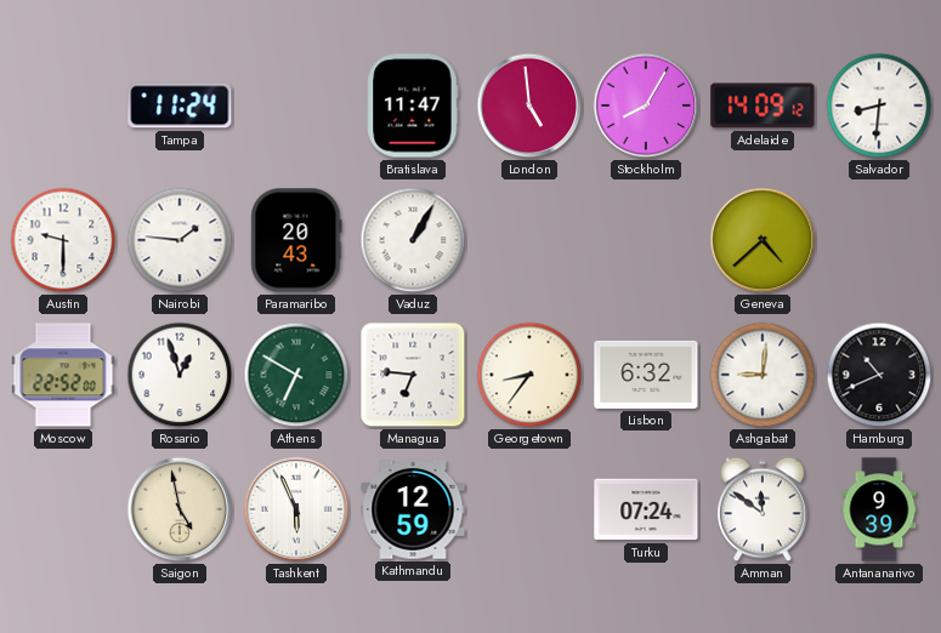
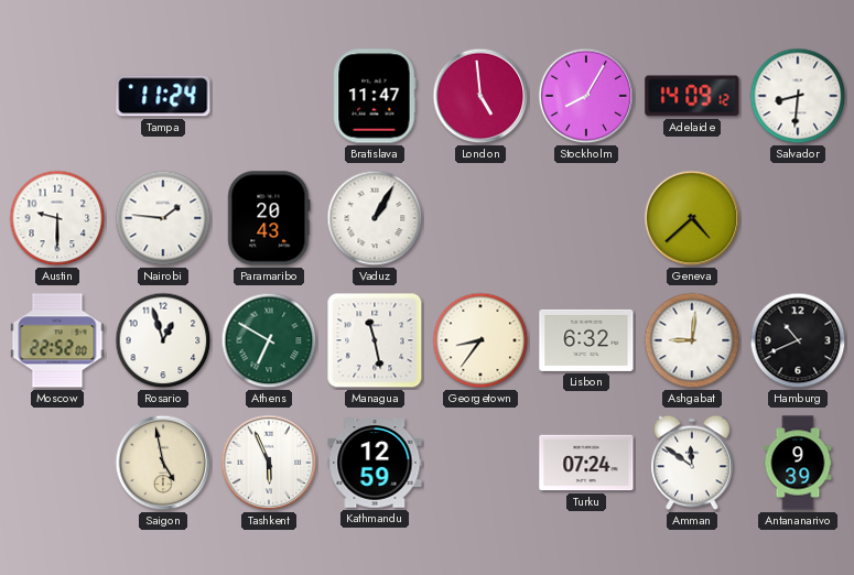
Managua: 6:46 -> 11:28 (375, 340)
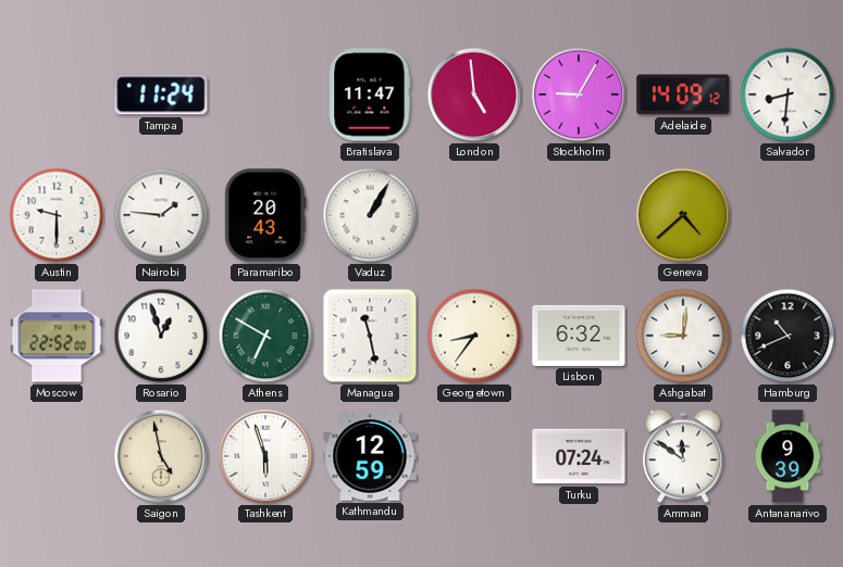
Stockholm: 8:05 -> 9:05 (579, 94)
Tashkent: 5:56 -> 5:57 (265, 456)
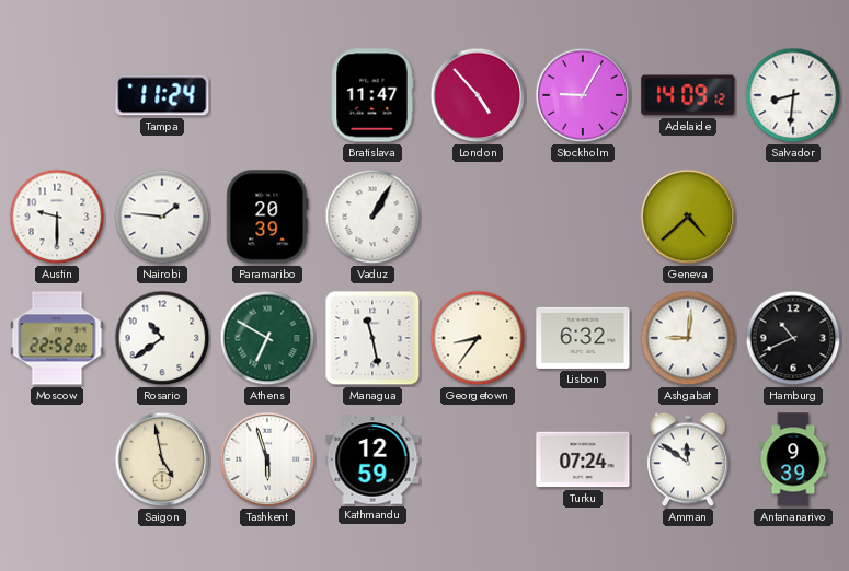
London: 4:59 -> 4:53 (478, 95)
Paramaribo: 20:43 -> 20:39 (267, 217)
Rosario: 12:57 -> 10:39 (162, 338)
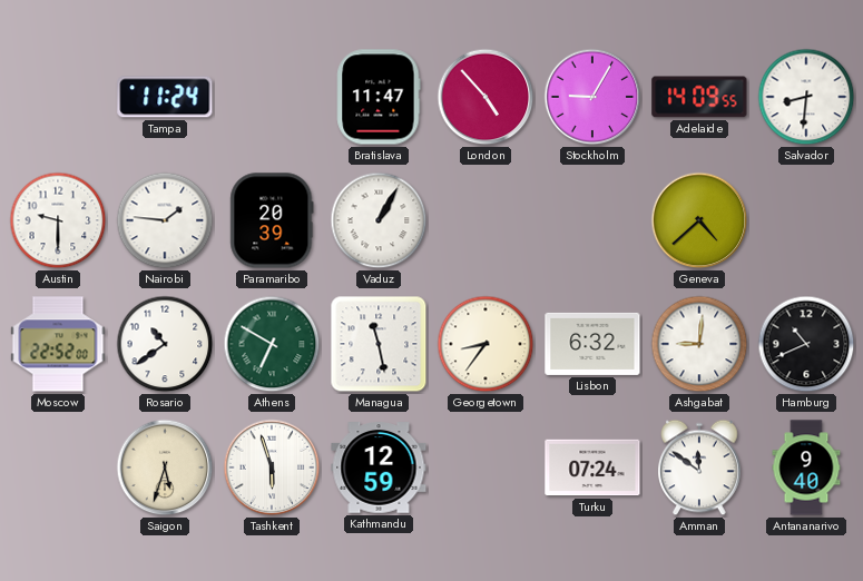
Adelaide: 14:09:12 -> 14:09:55 (699, 97)
Saigon: 4:58 -> 5:33 (165, 467)
Antananarivo: 9:39 -> 9:40 (806, 467)
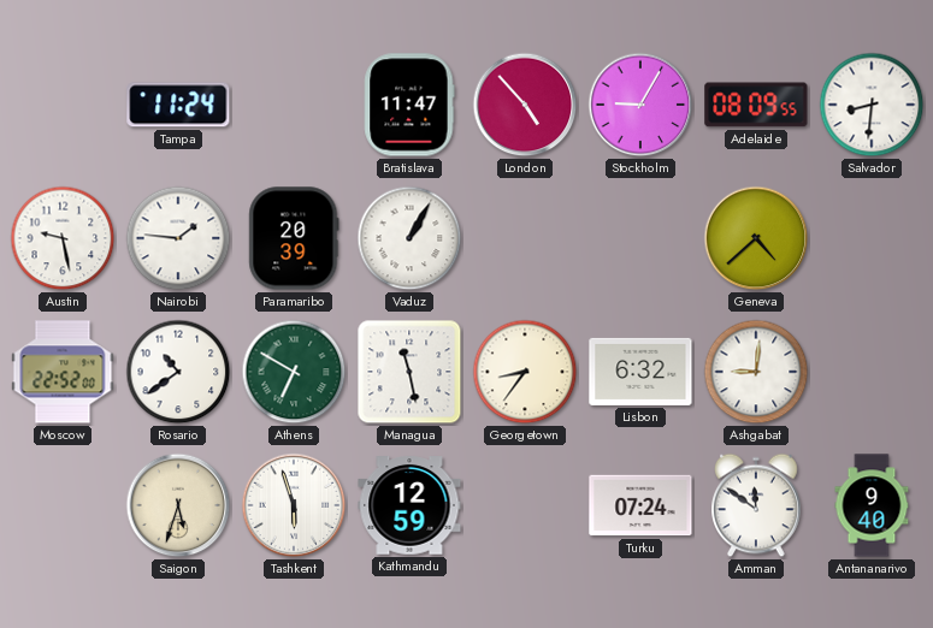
Adelaide: 14:09 -> 08:09 (756, 105)
Austin: 9:30 -> 9:28 (63, 238)
Hamburg: 10:41 -> none (806, 344)
